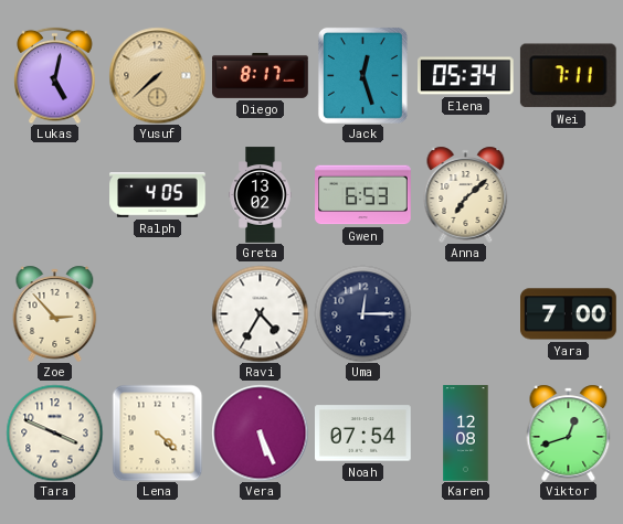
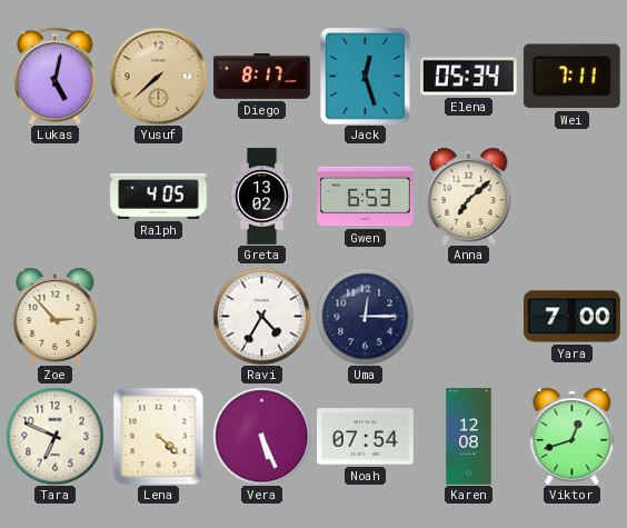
Tara: 3:49 -> 6:49 (54, 436)
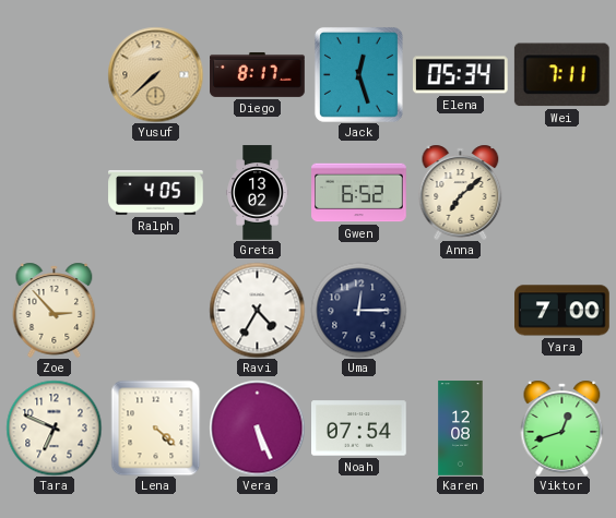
Lukas: 5:02 -> none (56, 76)
Gwen: 6:53 -> 6:52 (359, 193)
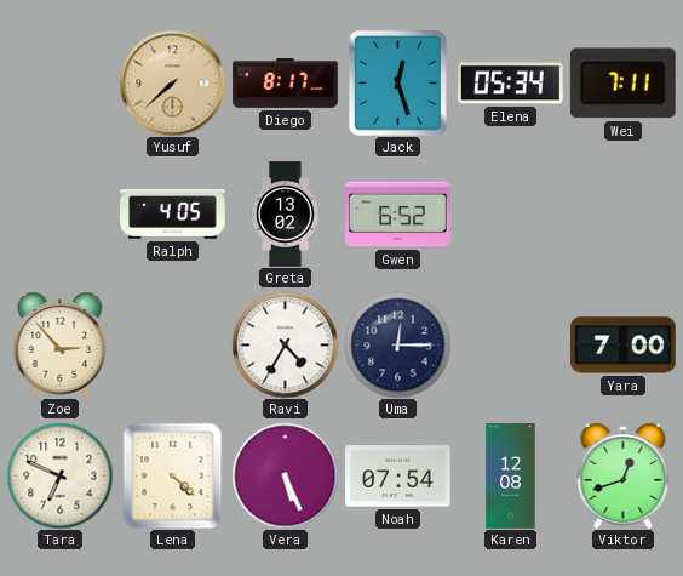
Anna: 7:08 -> none (461, 192)
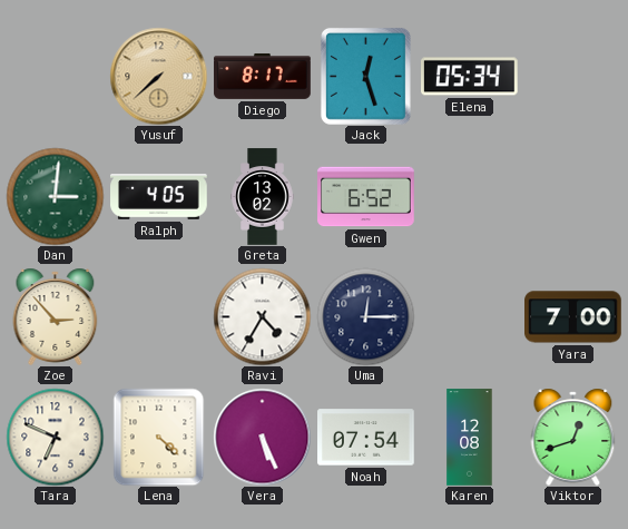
Wei: 7:11 -> none (622, 84)
Dan: none -> 3:01 (55, 196)
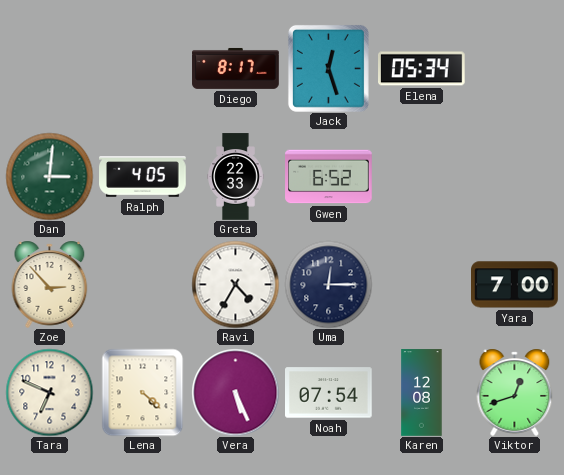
Yusuf: 7:38 -> none (158, 76)
Greta: 13:02 -> 22:33 (236, 177)
